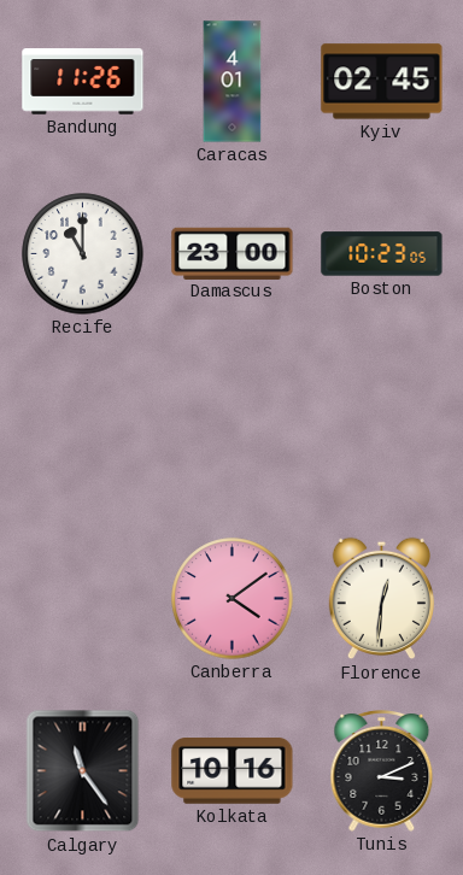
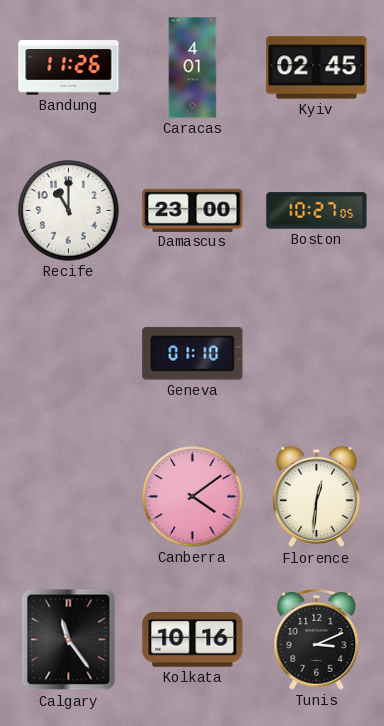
Boston: 10:23 -> 10:27 (317, 211)
Geneva: none -> 01:10 (193, 354)
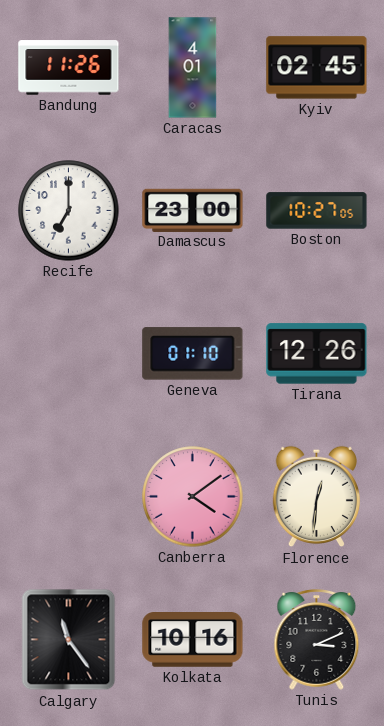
Recife: 11:00 -> 7:00 (69, 211)
Tirana: none -> 12:26 (317, 354)
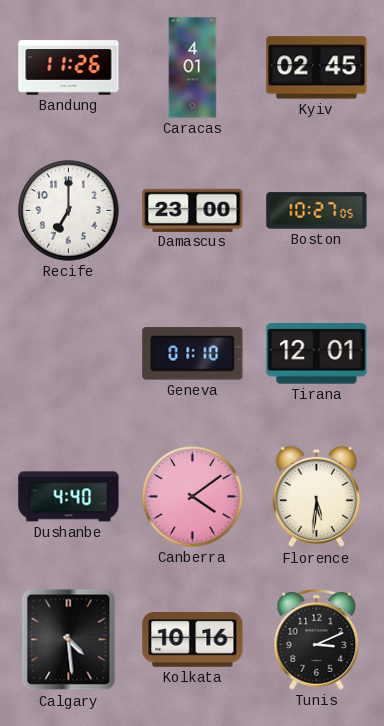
Tirana: 12:26 -> 12:01 (317, 354)
Dushanbe: none -> 4:40 (69, 497)
Florence: 12:31 -> 5:31 (316, 497)
Calgary: 11:24 -> 4:29 (69, 640)
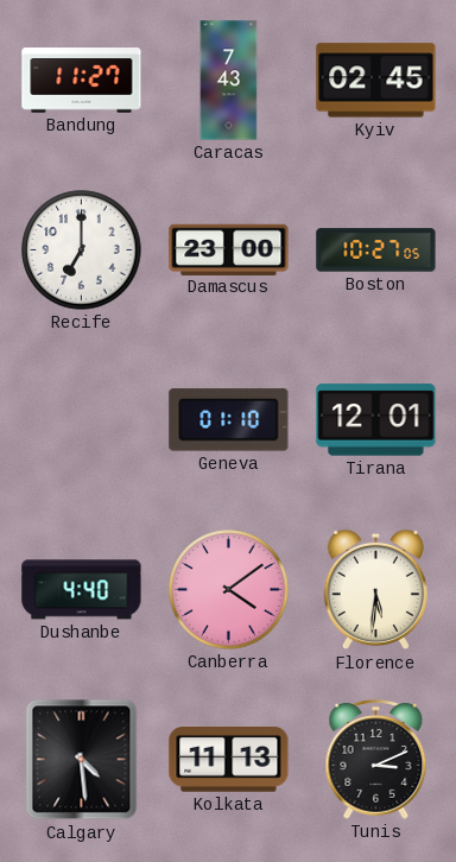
Bandung: 11:26 -> 11:27 (82, 81)
Caracas: 4:01 -> 7:43 (229, 81)
Kolkata: 10:16 -> 11:13 (229, 760)
